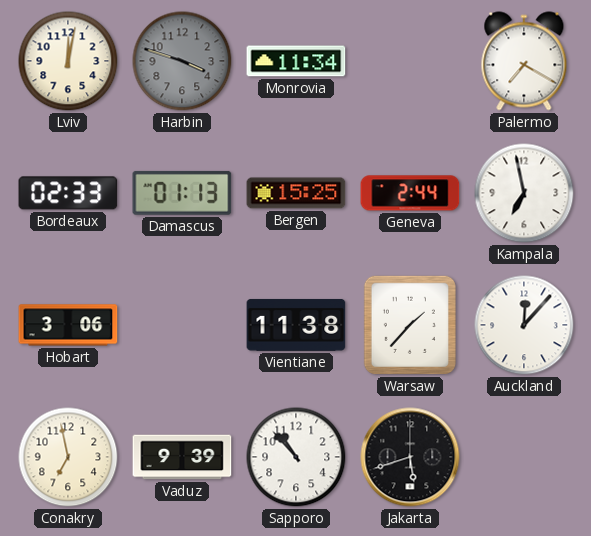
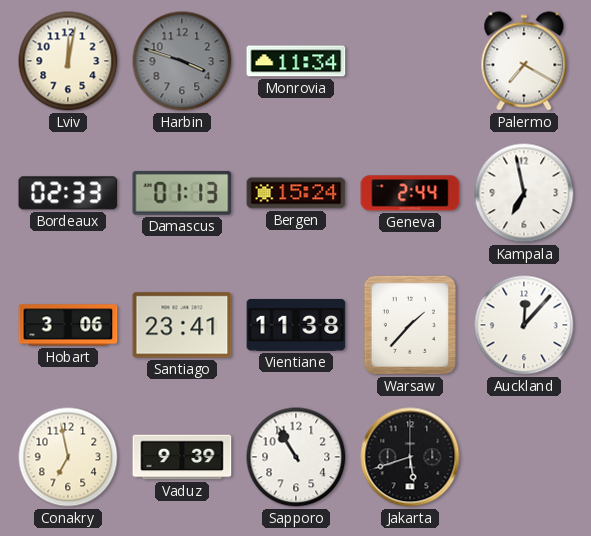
Bergen: 15:25 -> 15:24 (296, 193)
Santiago: none -> 23:41 (182, 325)
Sapporo: 10:53 -> 10:55 (296, 457)
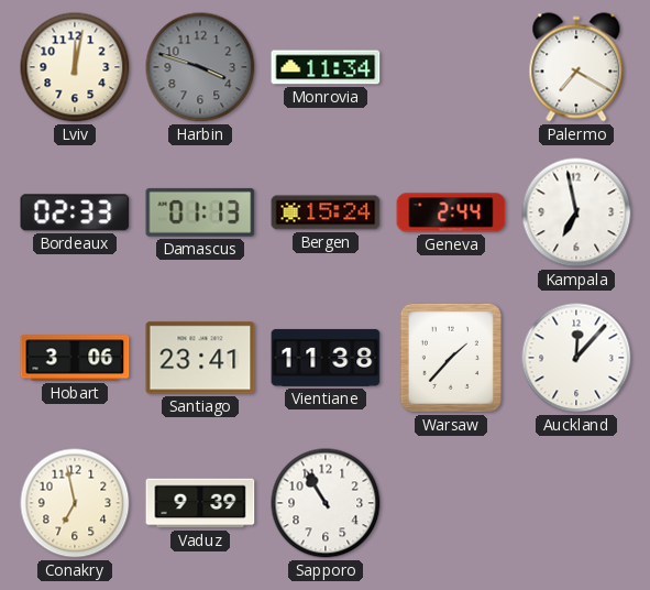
Jakarta: 5:42 -> none (410, 457)
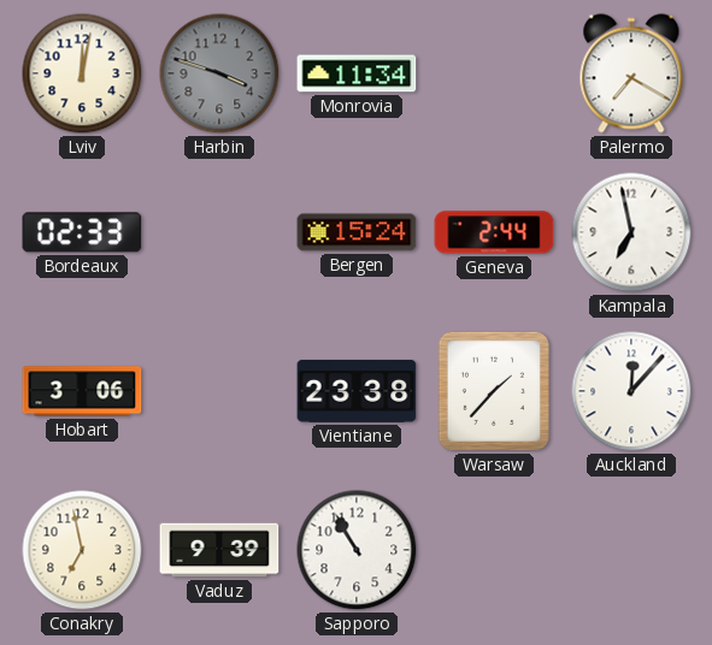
Damascus: 01:13 -> none (200, 212)
Santiago: 23:41 -> none (200, 358)
Vientiane: 11:38 -> 23:38 (357, 391)
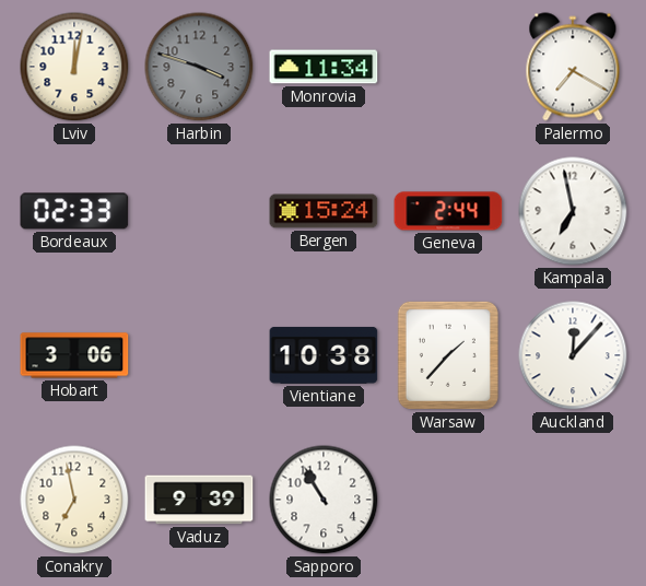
Vientiane: 23:38 -> 10:38 (324, 355)
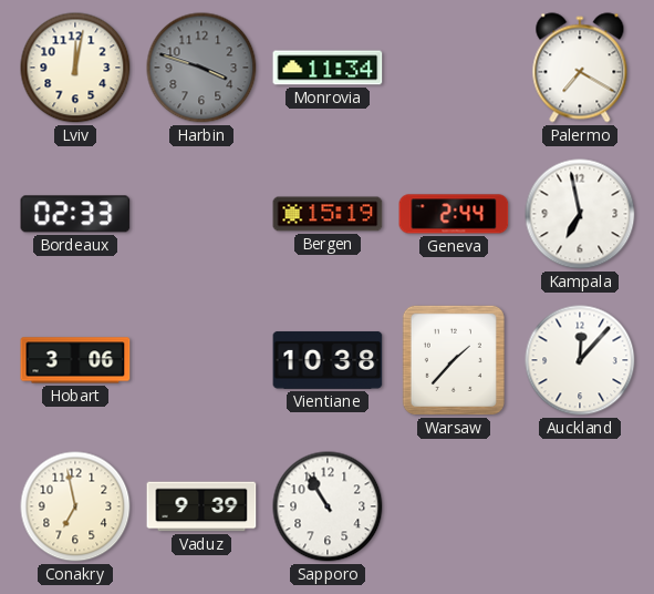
Bergen: 15:24 -> 15:19 (328, 214)
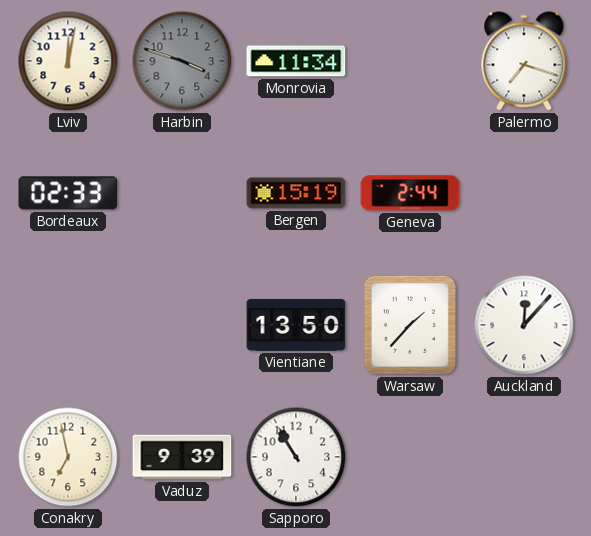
Palermo: 7:20 -> 7:18 (524, 61)
Kampala: 6:58 -> none (580, 214)
Hobart: 3:06 -> none (75, 360)
Vientiane: 10:38 -> 13:50 (296, 325)
